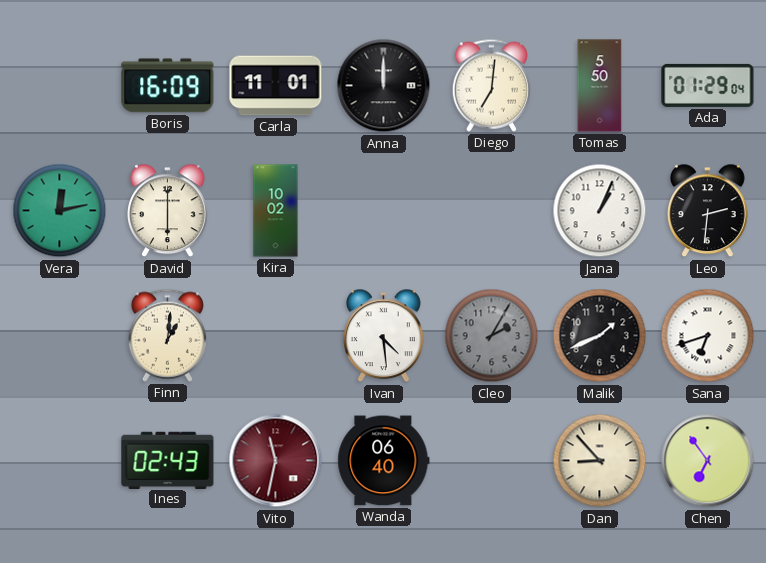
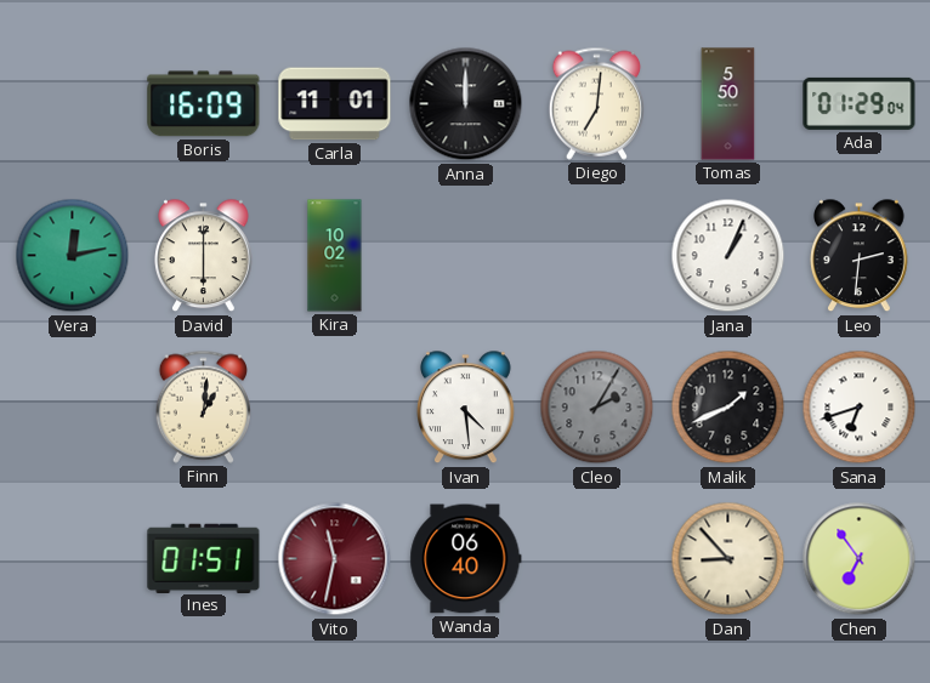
Ines: 02:43 -> 01:51 (204, 558)
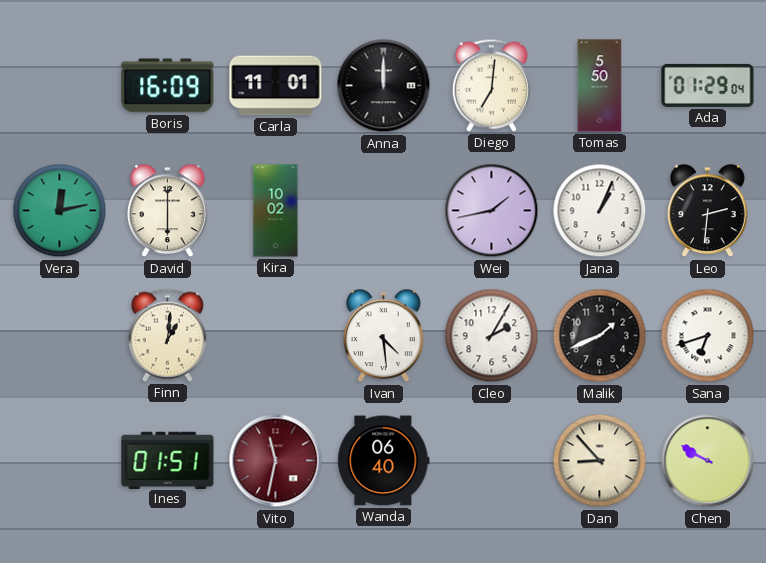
Wei: none -> 1:43 (492, 211)
Cleo dial: grey -> white (492, 336)
Chen: 6:54 -> 9:50 (708, 461)
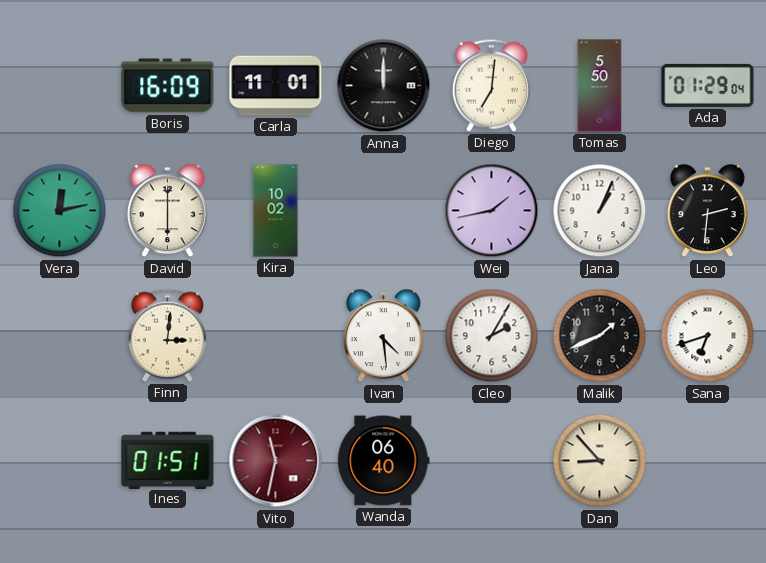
Finn: 1:01 -> 3:01 (167, 335)
Chen: 9:50 -> none (708, 461)
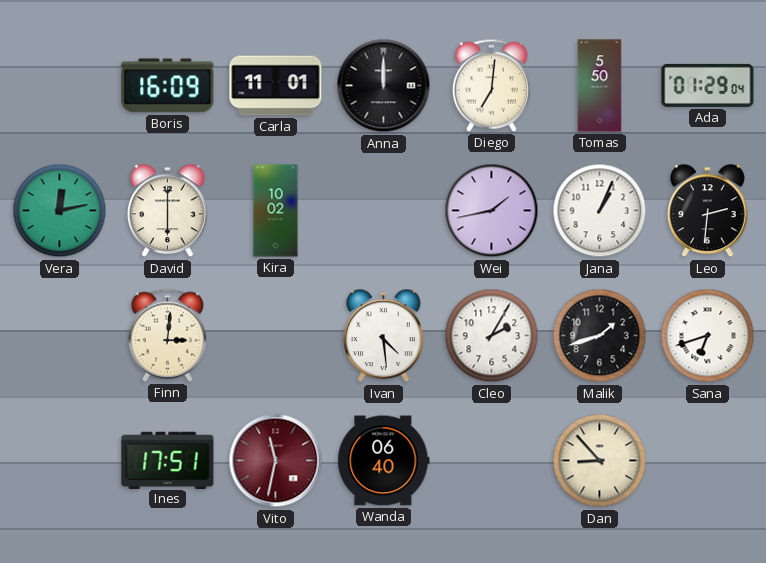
Malik: 1:41 -> 1:42 (600, 336)
Ines: 01:51 -> 17:51 (168, 460)
